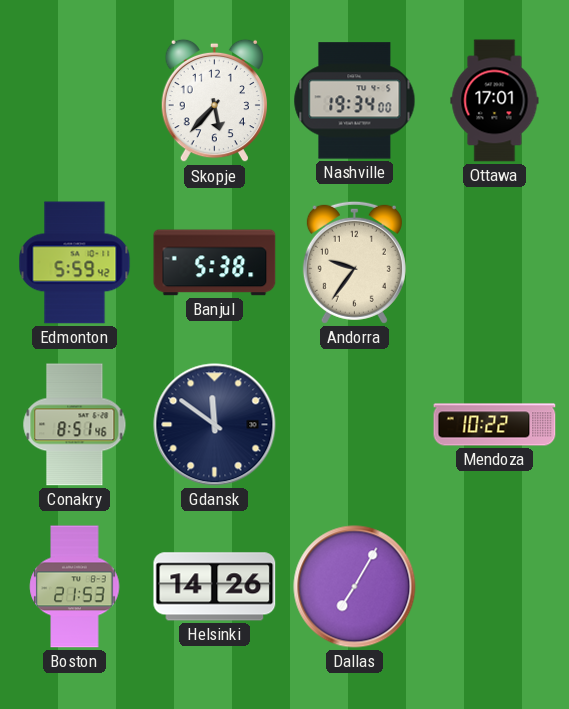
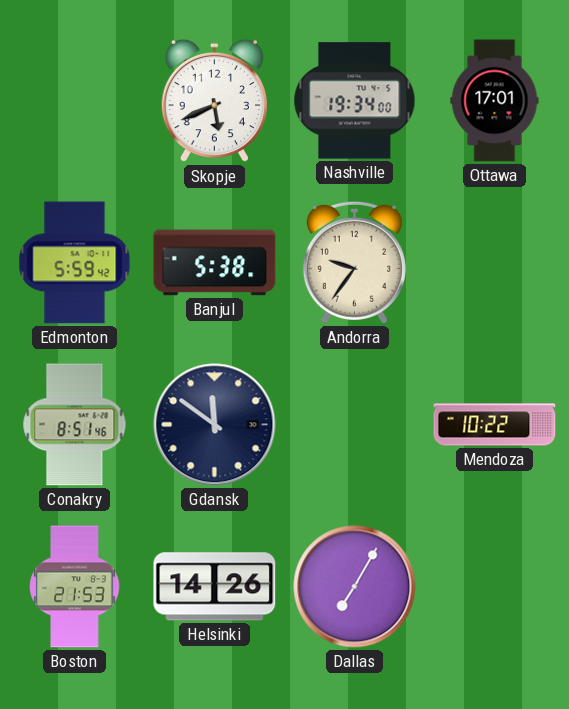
Skopje: 5:37 -> 5:41 (214, 101)
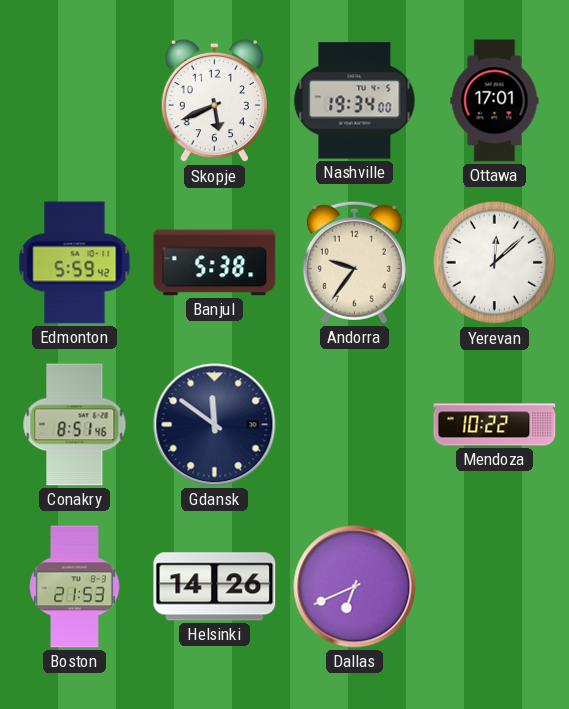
Yerevan: none -> 12:08 (495, 263)
Dallas: 7:05 -> 6:41 (355, 587)
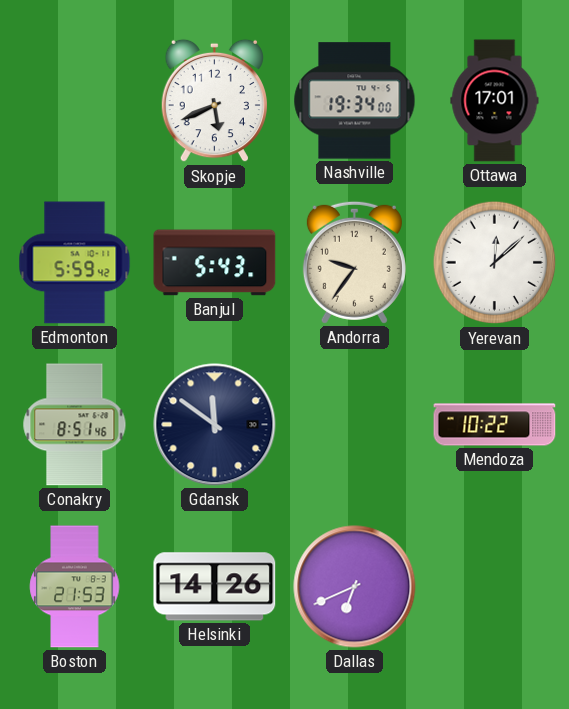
Banjul: 5:38 -> 5:43 (215, 263)
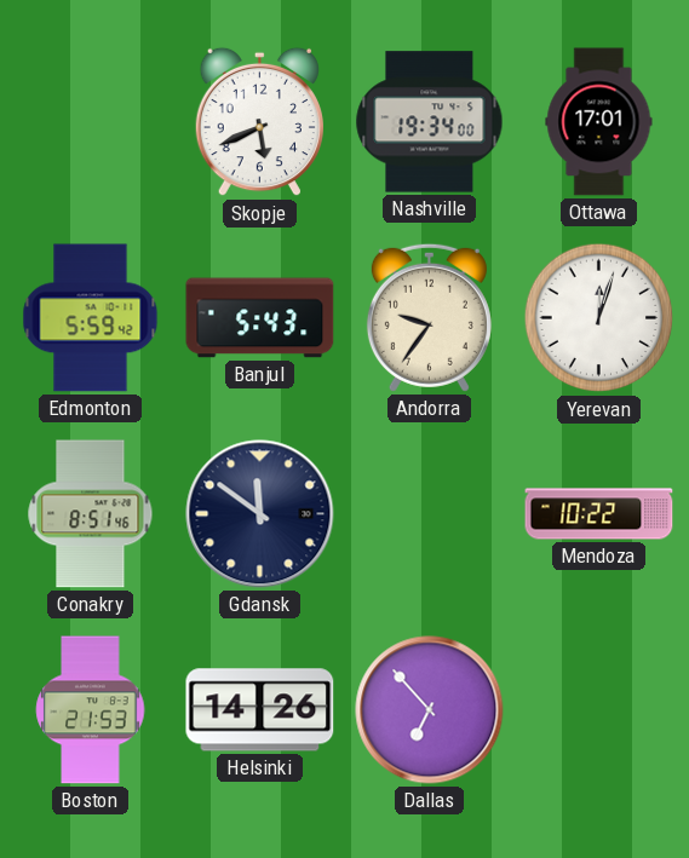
Yerevan: 12:08 -> 12:03 (599, 318)
Dallas: 6:41 -> 6:53 (430, 710)
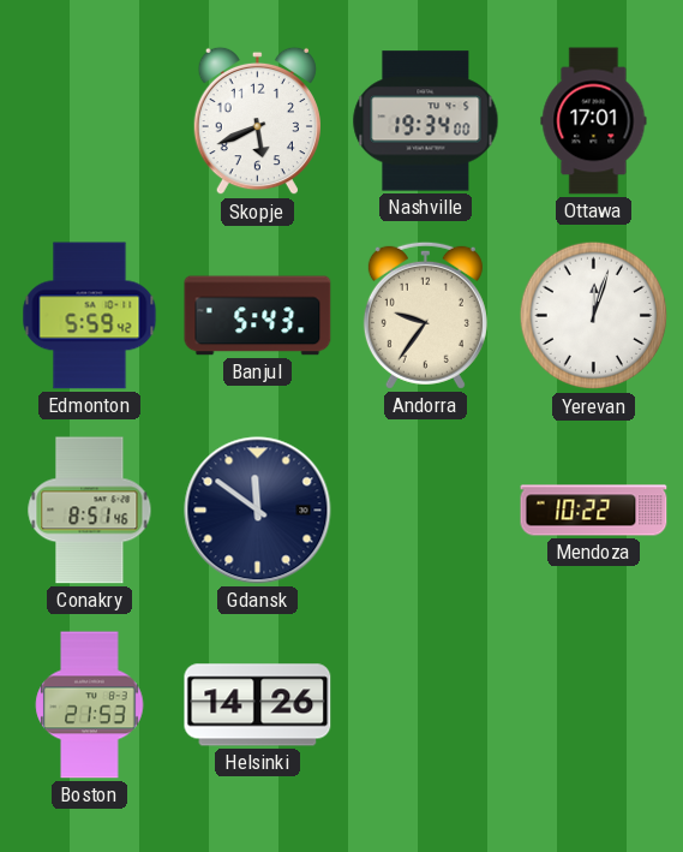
Dallas: 6:53 -> none (430, 710)
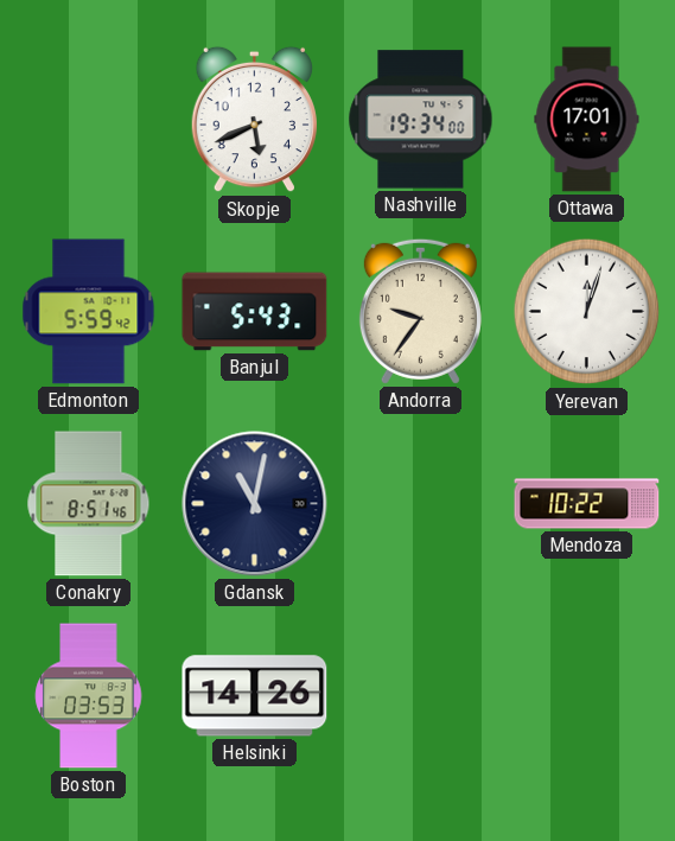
Gdansk: 11:51 -> 11:02 (255, 504)
Boston: 21:53 -> 03:53 (89, 696)
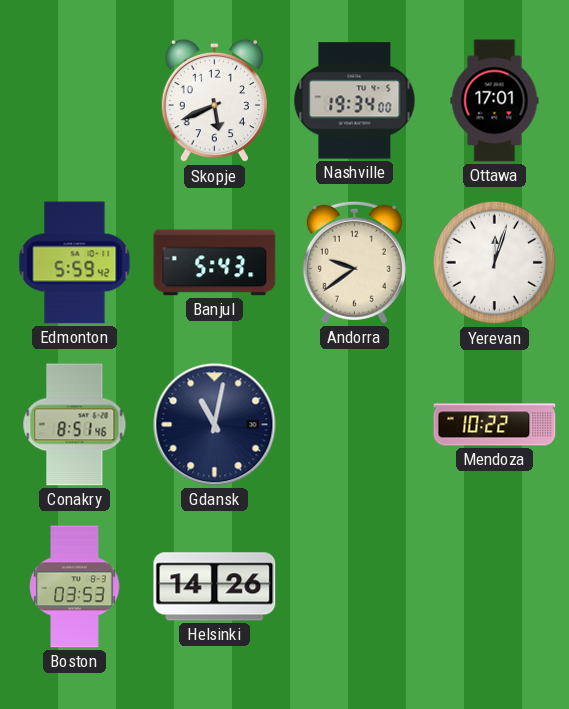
Andorra: 9:36 -> 9:39 (354, 262)
